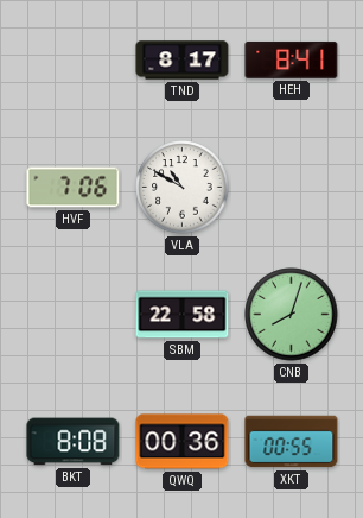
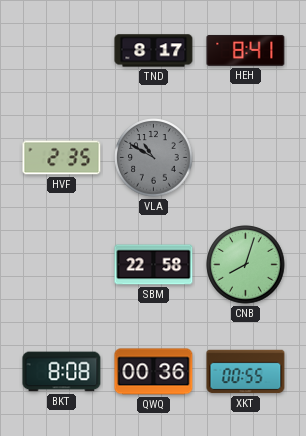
HVF: 7:06 -> 2:35 (62, 158)
VLA dial: white -> grey (154, 158)
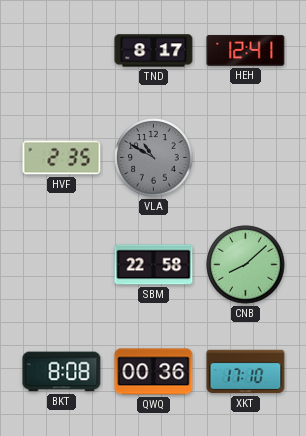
HEH: 8:41 -> 12:41 (246, 50)
CNB: 8:03 -> 8:08 (246, 265)
XKT: 00:55 -> 17:10 (246, 372)
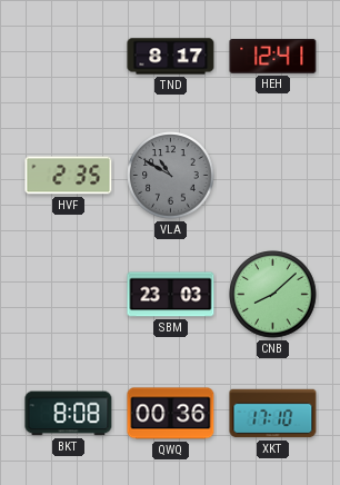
SBM: 22:58 -> 23:03 (171, 295)
